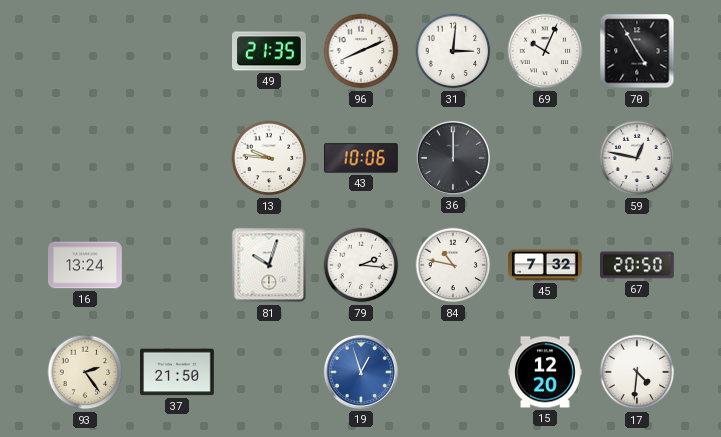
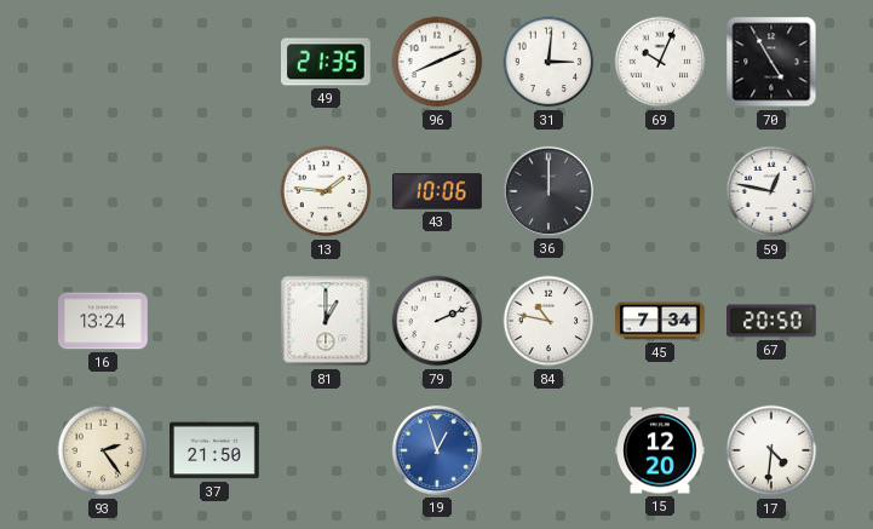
13: 9:46 -> 1:46 (326, 191)
81: 10:03 -> 1:00 (326, 321)
79: 2:16 -> 2:11 (437, 321)
45: 7:32 -> 7:34 (660, 321)
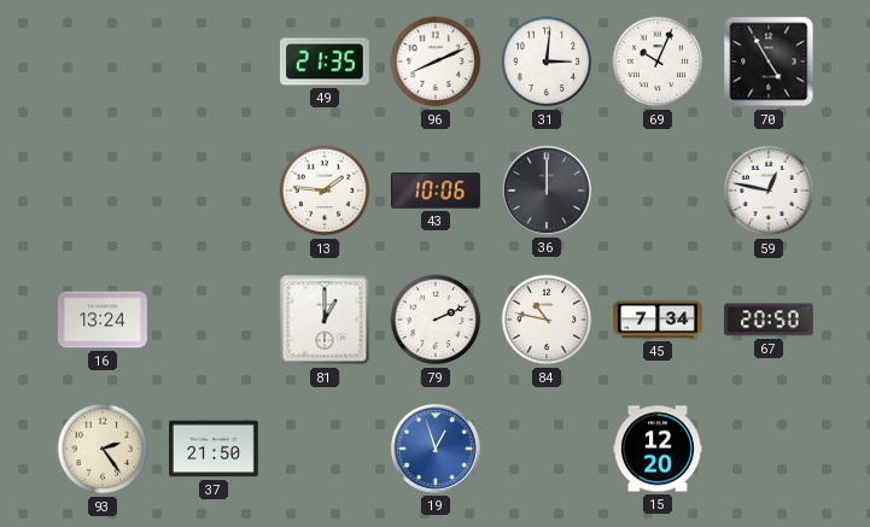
17: 4:31 -> none (771, 450)
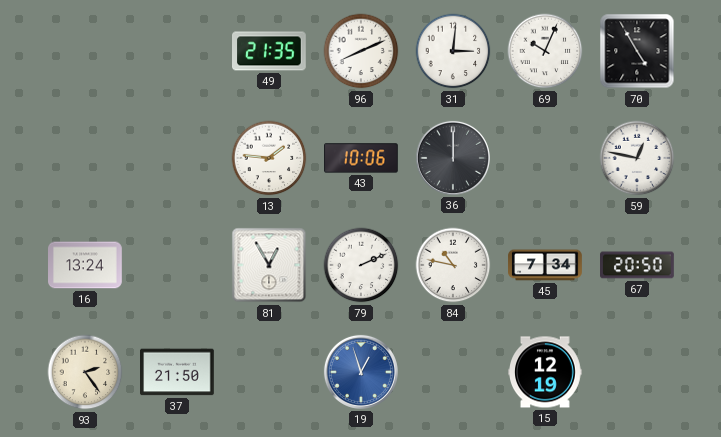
81: 1:00 -> 12:55 (269, 265)
15: 12:20 -> 12:19 (546, 372)
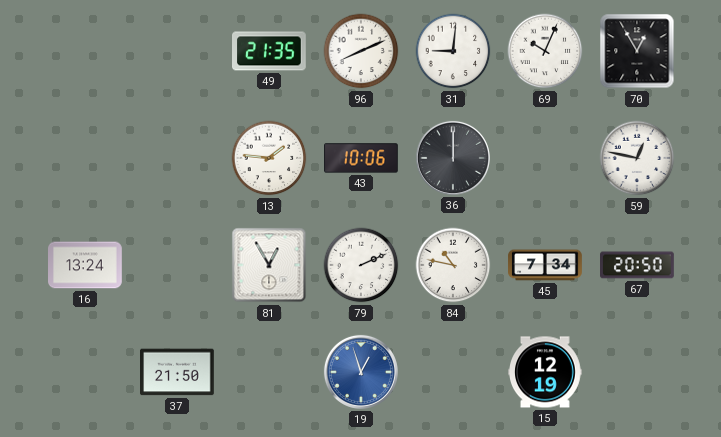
31: 3:01 -> 9:01 (453, 51)
70: 4:55 -> 12:55 (637, 51)
93: 2:24 -> none (85, 372)
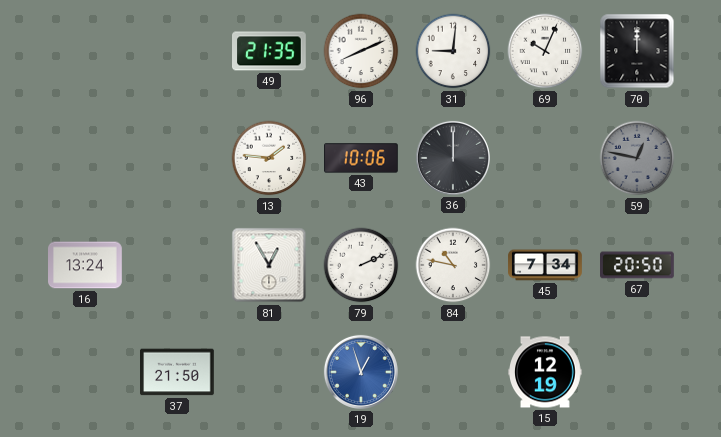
70: 12:55 -> 12:00 (637, 51)
59 dial: white -> grey (637, 158)
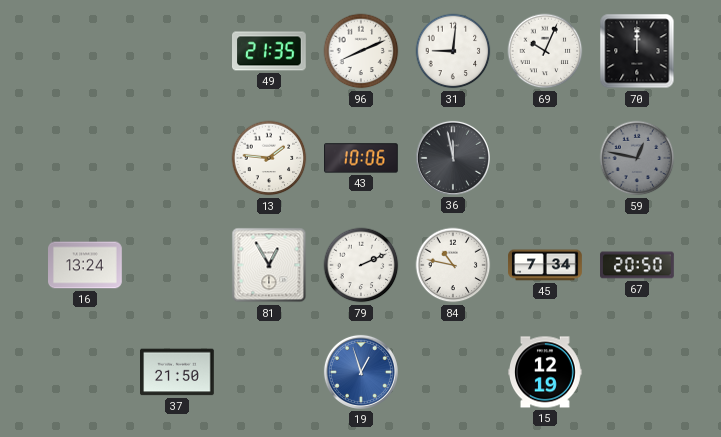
36: 12:00 -> 11:58 (453, 158)
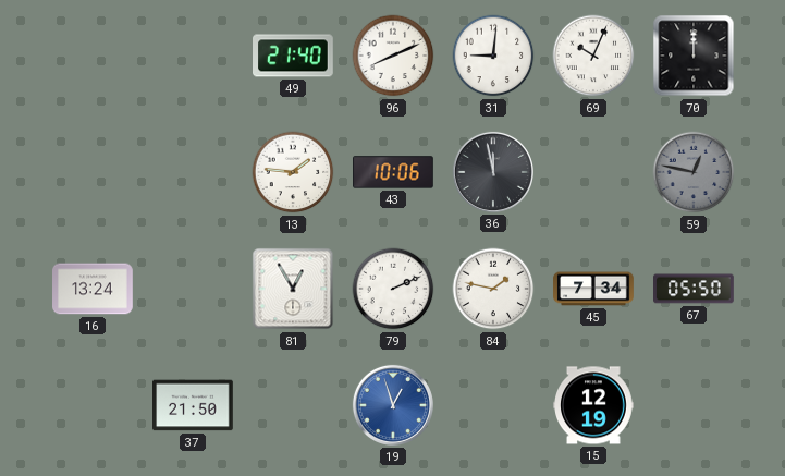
49: 21:35 -> 21:40 (294, 56)
84: 10:47 -> 1:47 (493, 289)
67: 20:50 -> 05:50 (695, 289)
